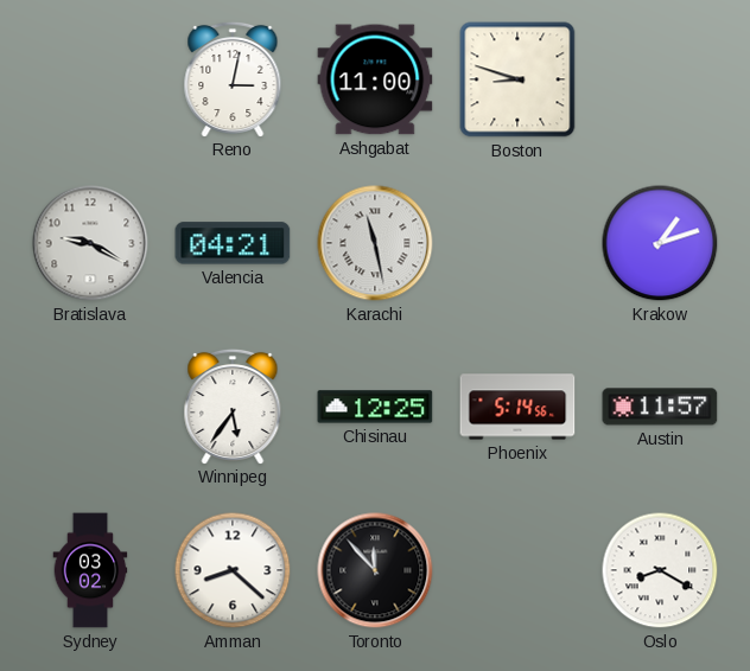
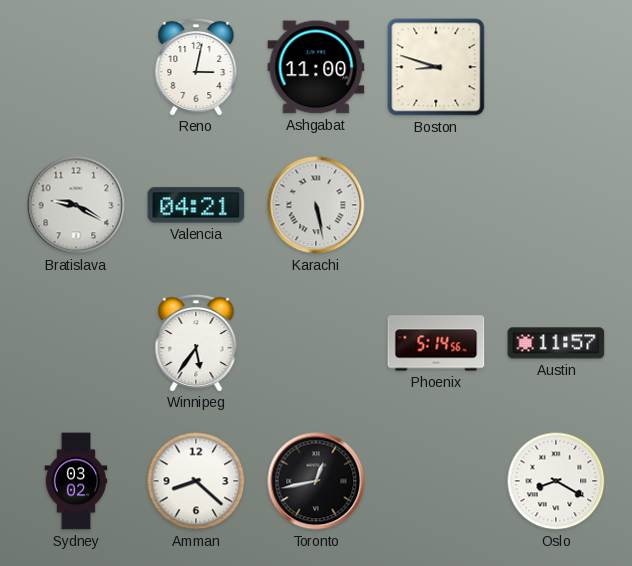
Karachi: 11:28 -> 5:28 (316, 205)
Krakow: 1:12 -> none (660, 243)
Chisinau: 12:25 -> none (375, 407)
Toronto: 11:53 -> 12:43 (316, 481)
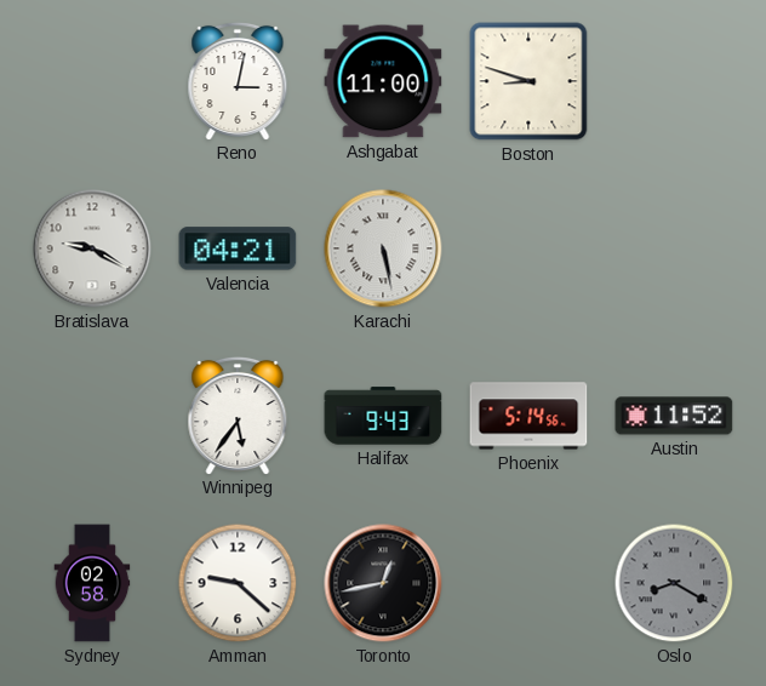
Halifax: none -> 9:43 (383, 416)
Austin: 11:57 -> 11:52 (674, 416)
Sydney: 03:02 -> 02:58 (92, 583)
Amman: 8:22 -> 9:22 (238, 583)
Oslo dial: white -> grey (674, 583)
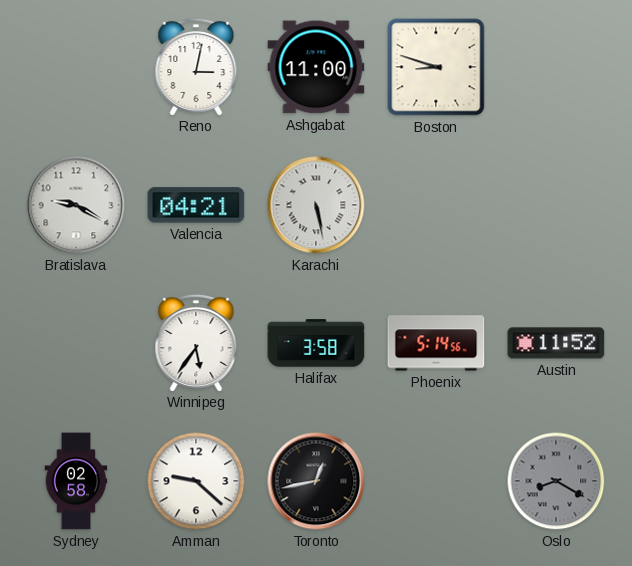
Halifax: 9:43 -> 3:58 (316, 343)
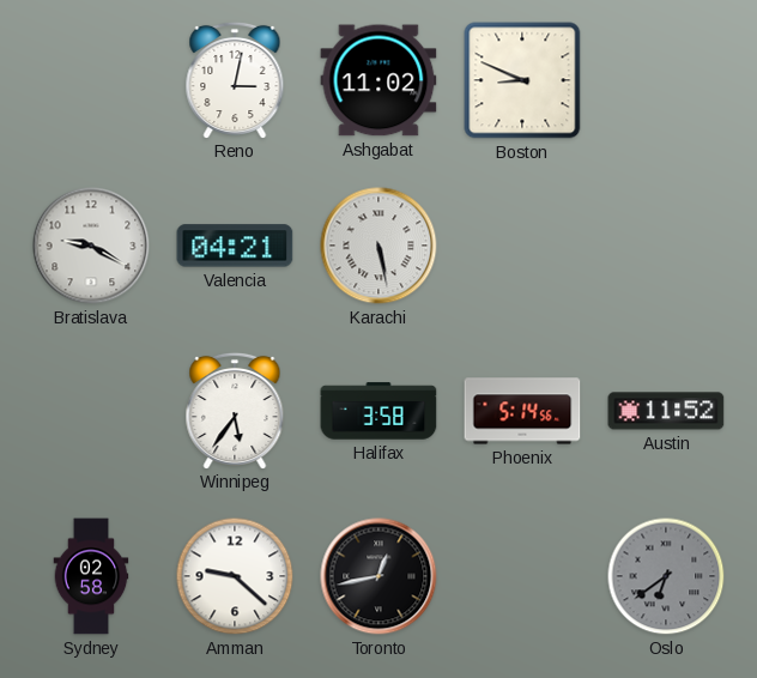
Ashgabat: 11:00 -> 11:02 (378, 80)
Boston: 8:48 -> 8:49 (522, 80)
Oslo: 8:20 -> 6:39 (666, 576)
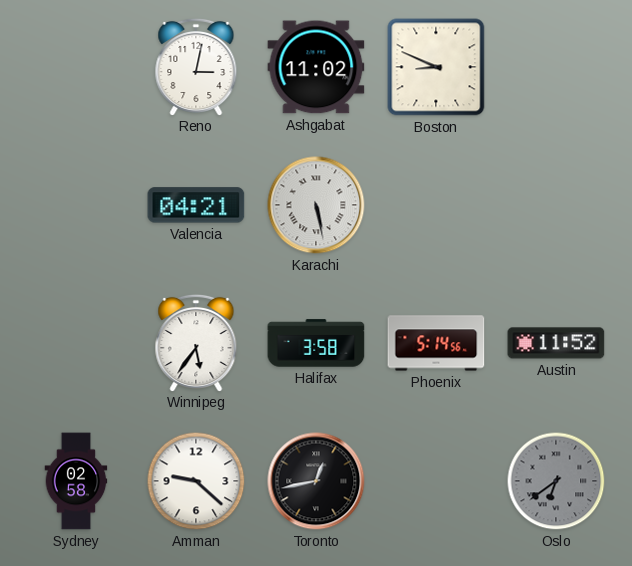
Bratislava: 9:20 -> none (91, 246)
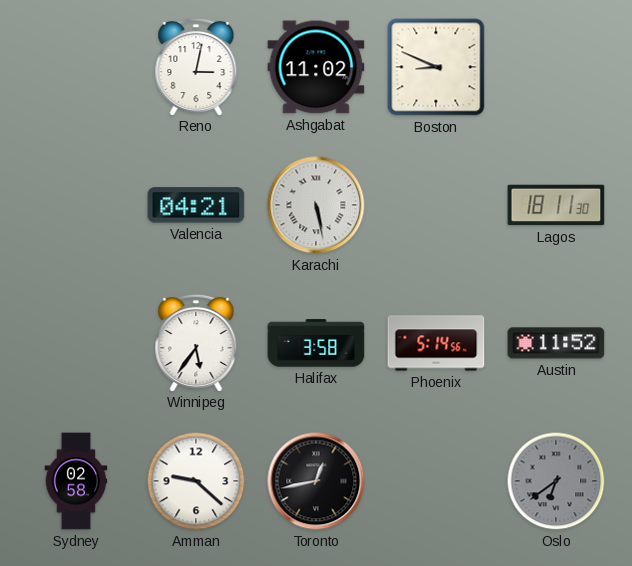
Lagos: none -> 18:11 (556, 205)
